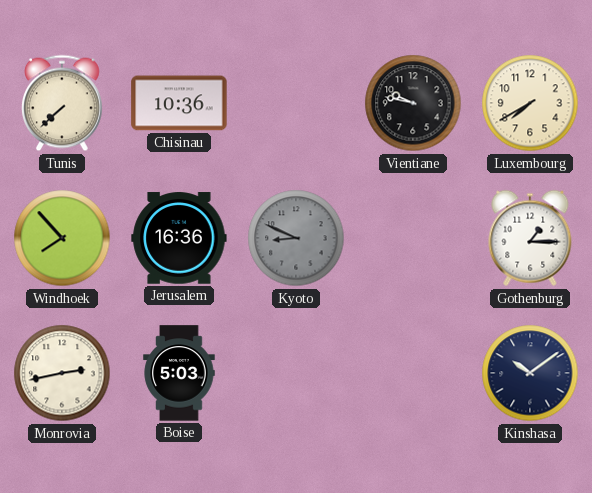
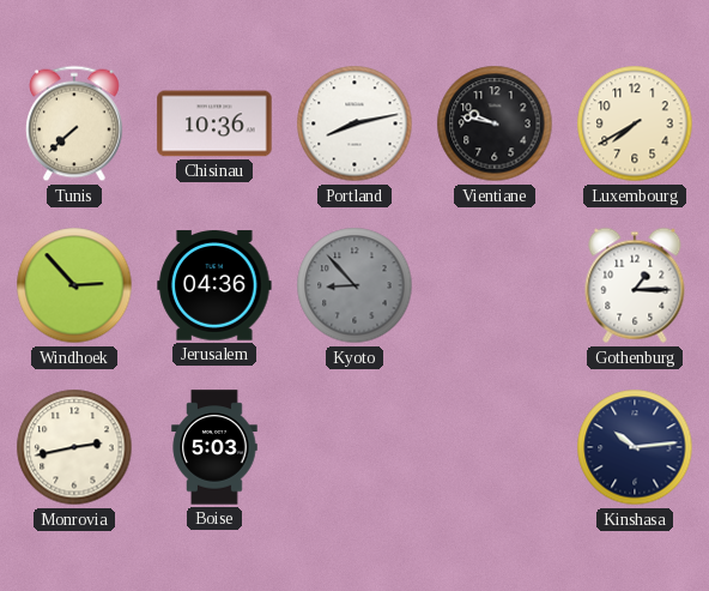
Portland: none -> 8:13 (354, 123)
Windhoek: 7:53 -> 2:53 (74, 285)
Jerusalem: 16:36 -> 04:36 (214, 285)
Kyoto: 8:49 -> 8:53 (354, 285)
Kinshasa: 10:09 -> 10:14 (635, 447)
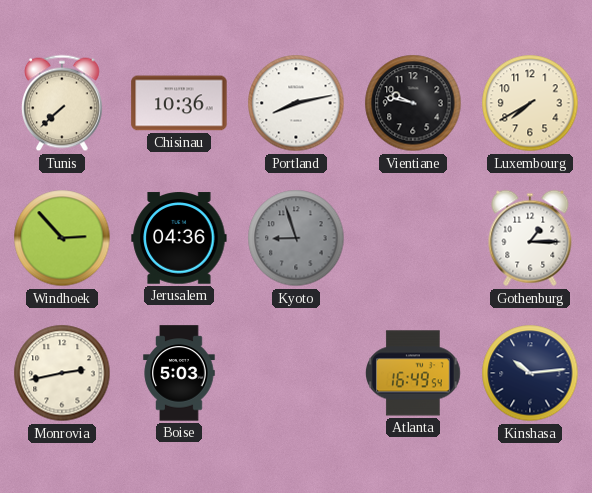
Kyoto: 8:53 -> 8:57 (296, 238)
Atlanta: none -> 16:49 (414, 373)
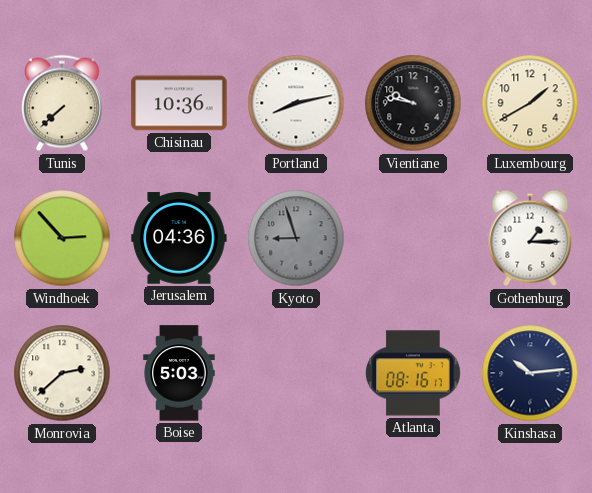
Luxembourg: 7:40 -> 1:40 (530, 103)
Monrovia: 2:43 -> 2:38 (62, 373)
Atlanta: 16:49 -> 08:16 (414, 373)
